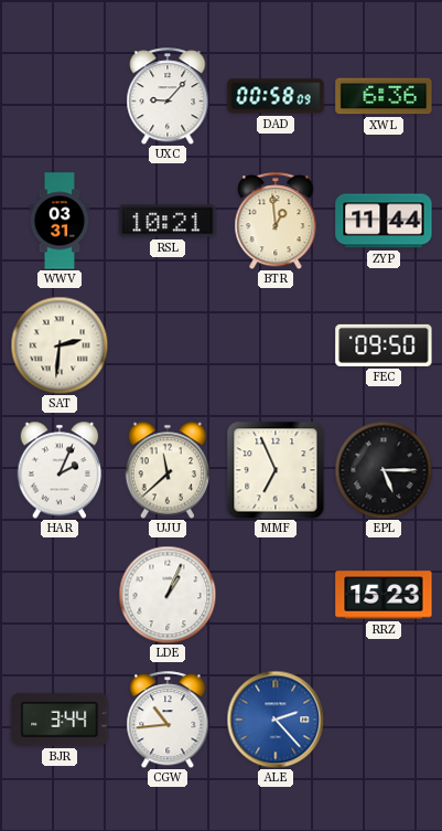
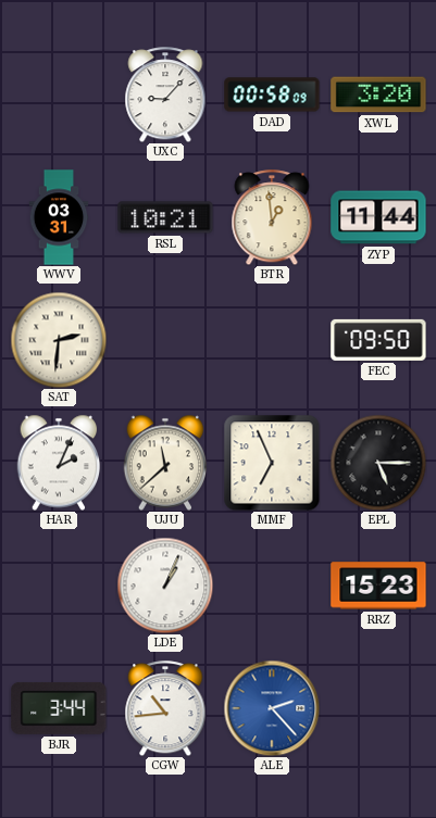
XWL: 6:36 -> 3:20 (378, 95)
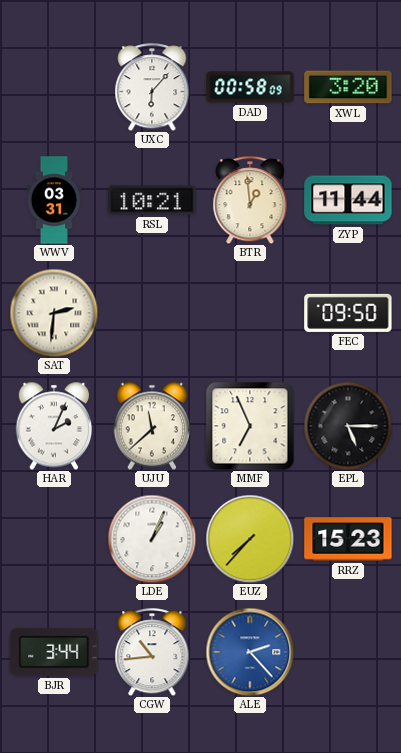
UXC: 9:07 -> 6:07 (152, 87)
EUZ: none -> 7:37 (250, 539)
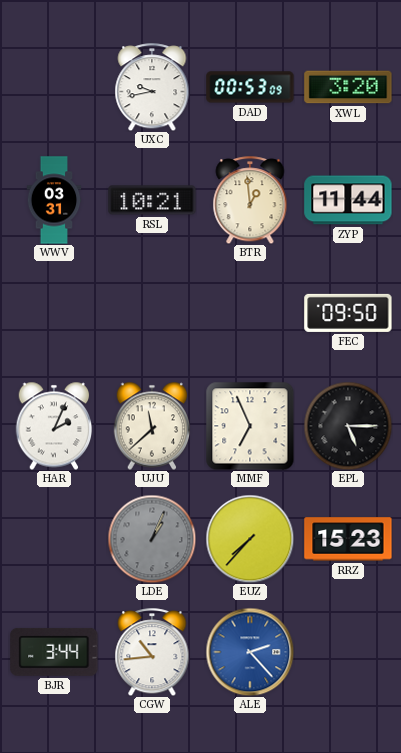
UXC: 6:07 -> 9:43 (152, 87)
DAD: 00:58 -> 00:53 (250, 87)
SAT: 2:31 -> none (54, 313)
LDE dial: white -> grey (152, 539)
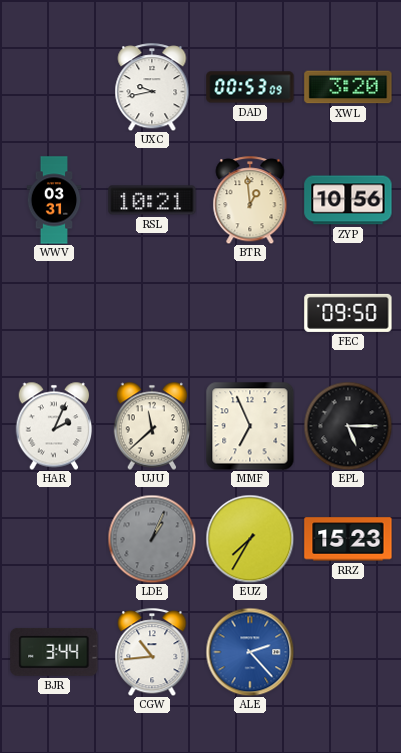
ZYP: 11:44 -> 10:56 (348, 200)
EUZ: 7:37 -> 7:35 (250, 539)
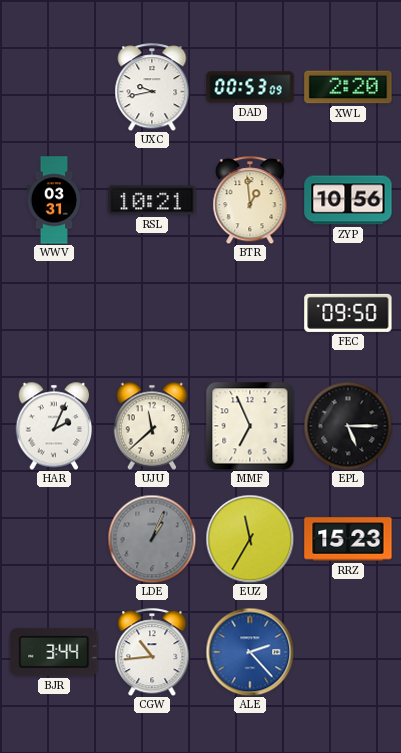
XWL: 3:20 -> 2:20 (348, 87)
EUZ: 7:35 -> 11:35 (250, 539)
